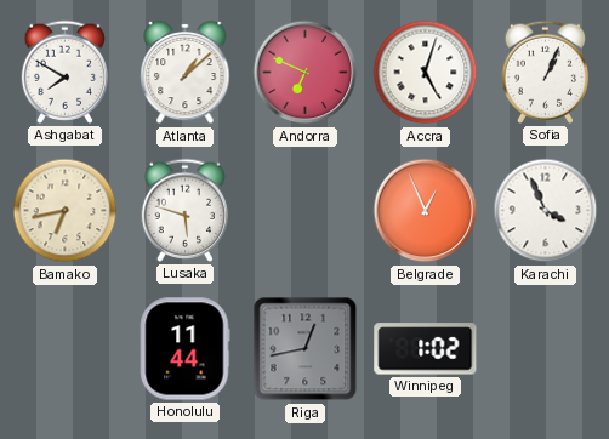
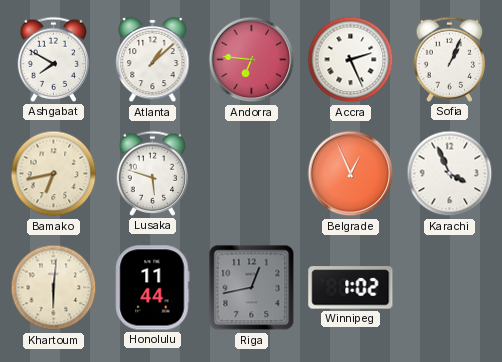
Andorra: 6:49 -> 6:46 (252, 60)
Accra: 5:03 -> 2:26 (351, 60)
Khartoum: none -> 6:01 (54, 288)
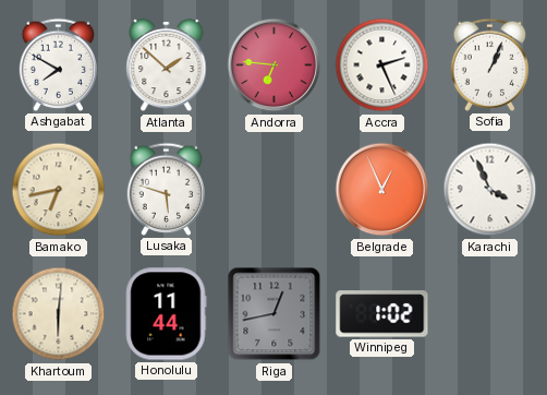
Atlanta: 1:08 -> 1:52 (167, 65)
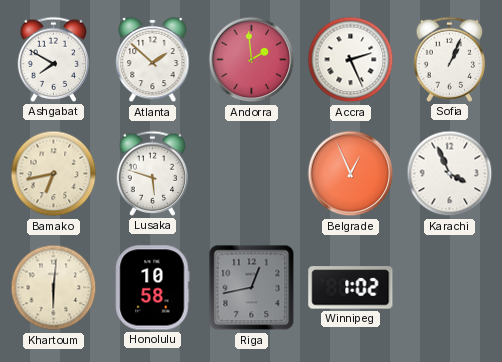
Andorra: 6:46 -> 1:59 (252, 60)
Honolulu: 11:44 -> 10:58 (152, 288)
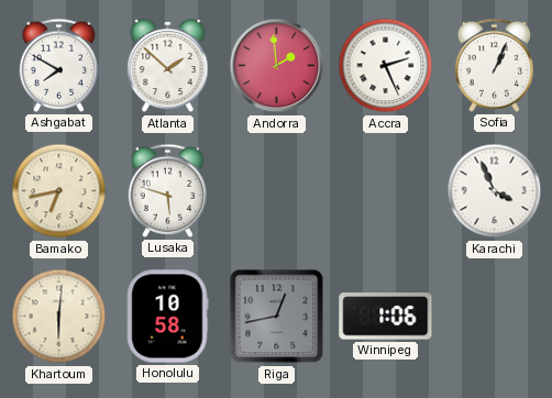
Belgrade: 12:56 -> none (351, 174)
Winnipeg: 1:02 -> 1:06 (386, 317)
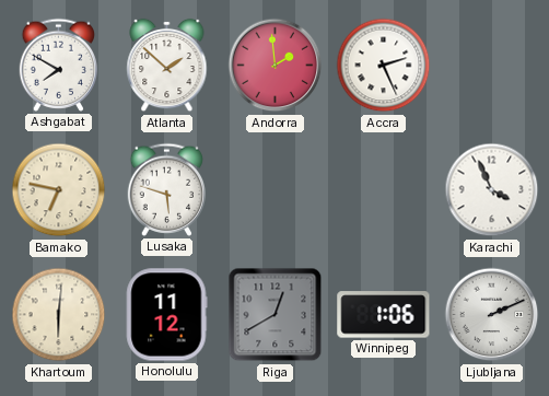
Sofia: 1:04 -> none (495, 65)
Bamako: 6:43 -> 6:47 (59, 190)
Honolulu: 10:58 -> 11:12 (166, 315)
Riga: 12:43 -> 12:40 (276, 315)
Ljubljana: none -> 2:11 (492, 315)
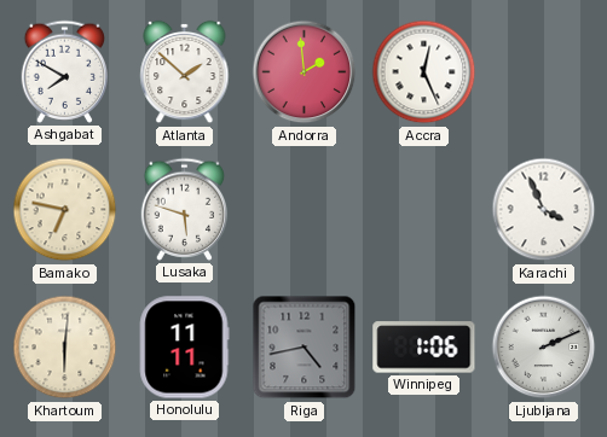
Accra: 2:26 -> 12:26 (424, 72)
Honolulu: 11:12 -> 11:11 (184, 348)
Riga: 12:40 -> 4:43 (305, 348)
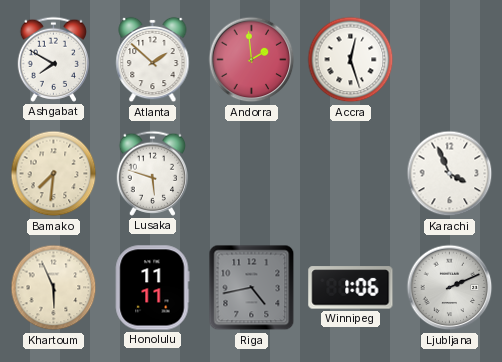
Accra: 12:26 -> 12:27 (351, 60)
Bamako: 6:47 -> 7:31 (54, 174)
Khartoum: 6:01 -> 5:56 (54, 288)
